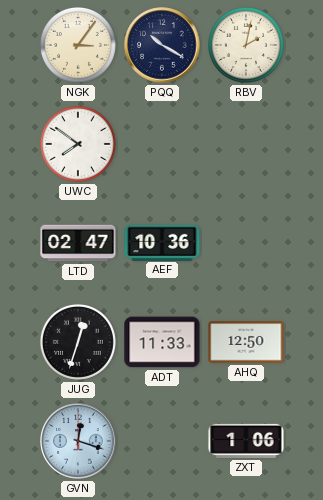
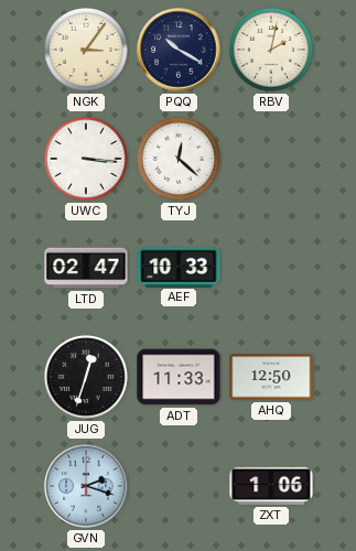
UWC: 7:51 -> 3:16 (86, 159)
TYJ: none -> 12:22 (179, 159)
AEF: 10:36 -> 10:33 (179, 267)
GVN: 12:18 -> 2:18 (86, 486)
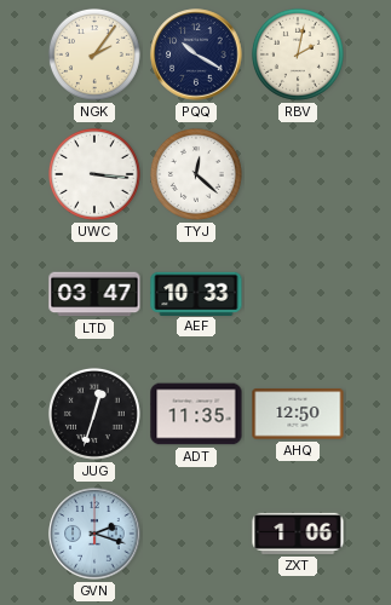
NGK: 3:06 -> 2:06 (94, 54)
LTD: 02:47 -> 03:47 (94, 294)
ADT: 11:33 -> 11:35 (196, 414)
